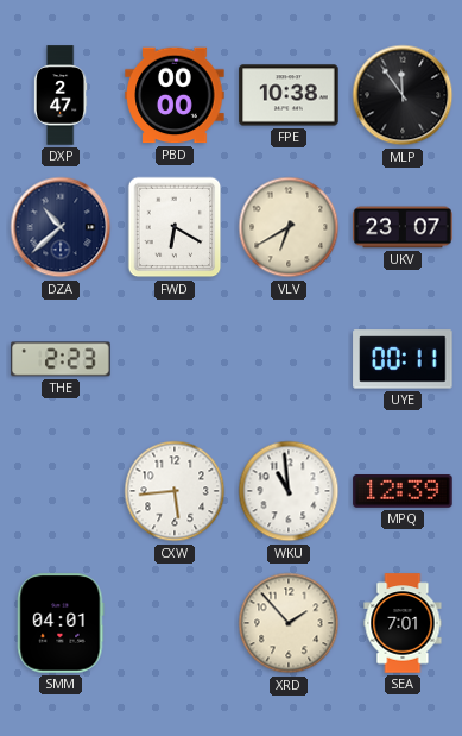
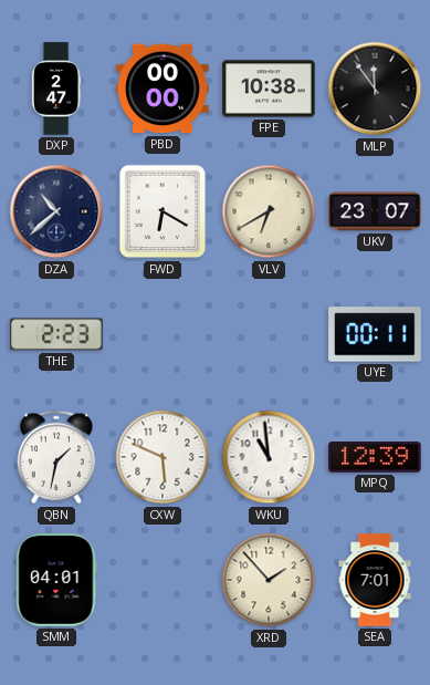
QBN: none -> 1:32 (56, 457)
CXW: 5:44 -> 5:49 (162, 457)
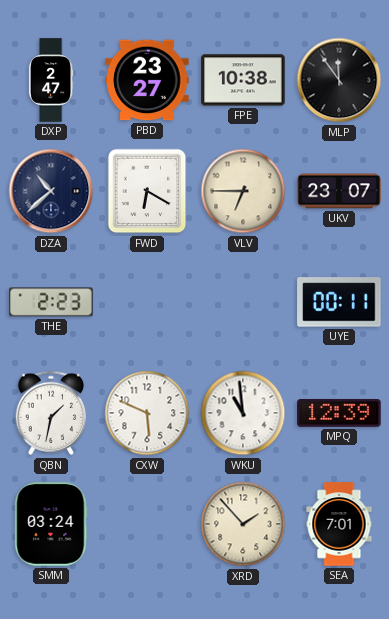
PBD: 00:00 -> 23:27 (147, 80)
VLV: 6:40 -> 6:45 (243, 191)
SMM: 04:01 -> 03:24 (51, 524)
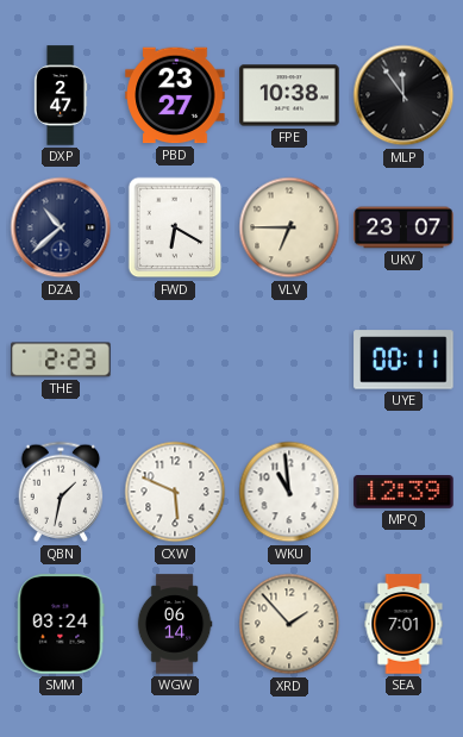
WGW: none -> 06:14 (175, 624)
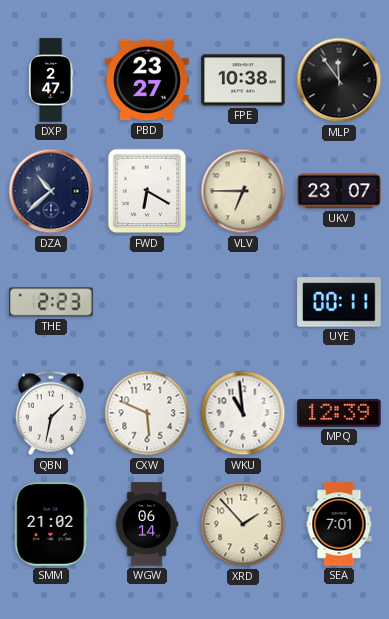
SMM: 03:24 -> 21:02 (51, 524)
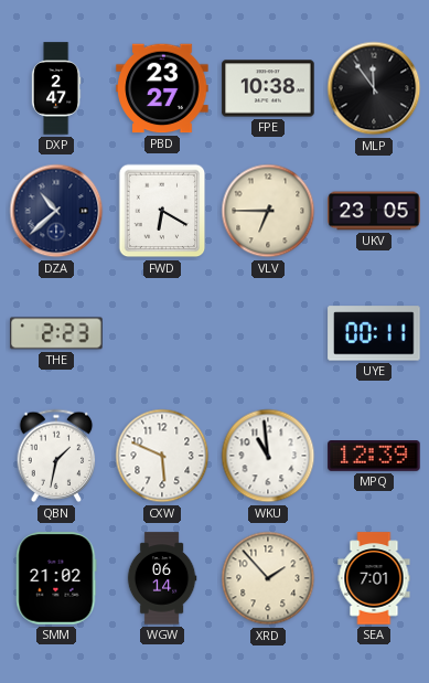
UKV: 23:07 -> 23:05 (374, 211)
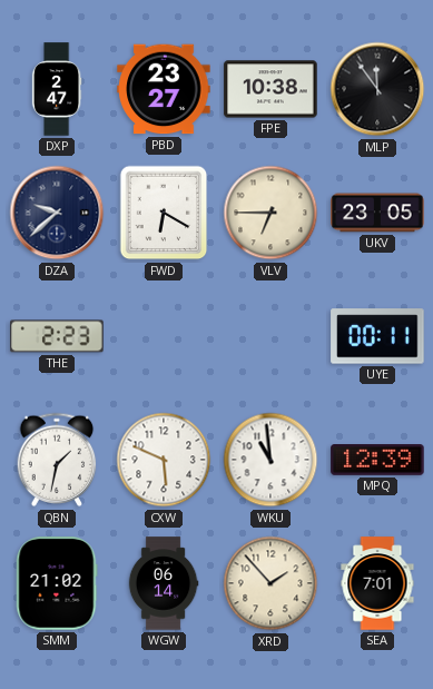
DZA: 10:38 -> 9:38 (57, 213)
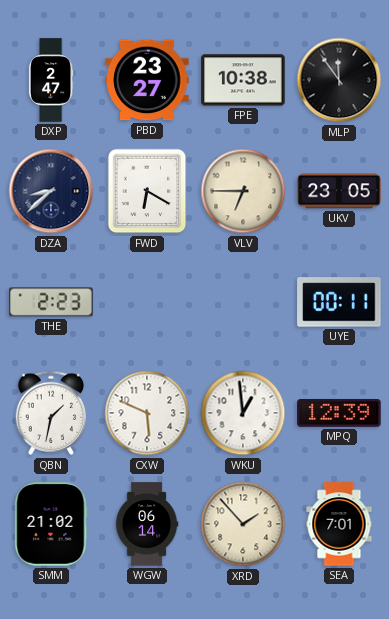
DZA: 9:38 -> 8:38 (51, 191)
WKU: 10:59 -> 12:59 (243, 413)
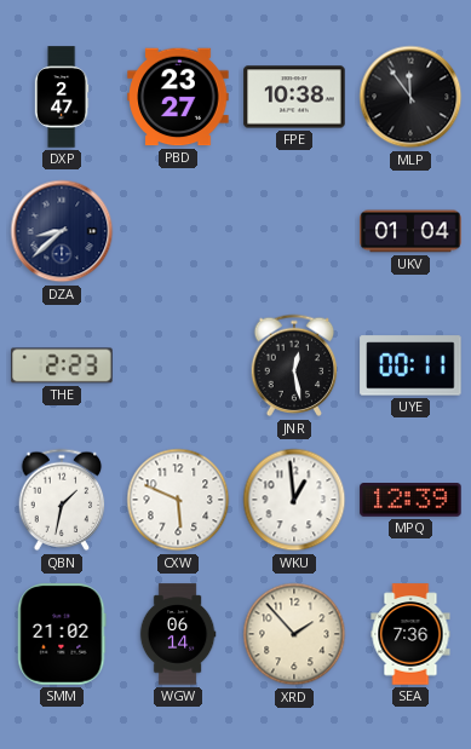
FWD: 6:20 -> none (147, 191)
VLV: 6:45 -> none (243, 191)
UKV: 23:05 -> 01:04 (410, 231)
JNR: none -> 12:28 (294, 365)
SEA: 7:01 -> 7:36 (410, 634)
